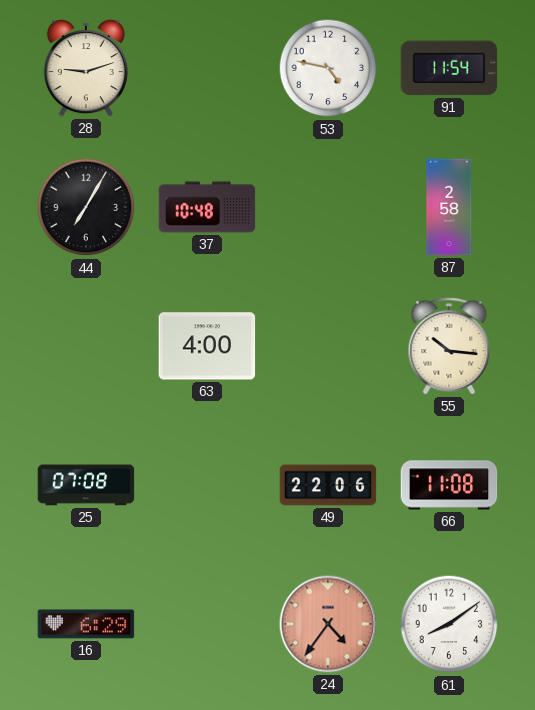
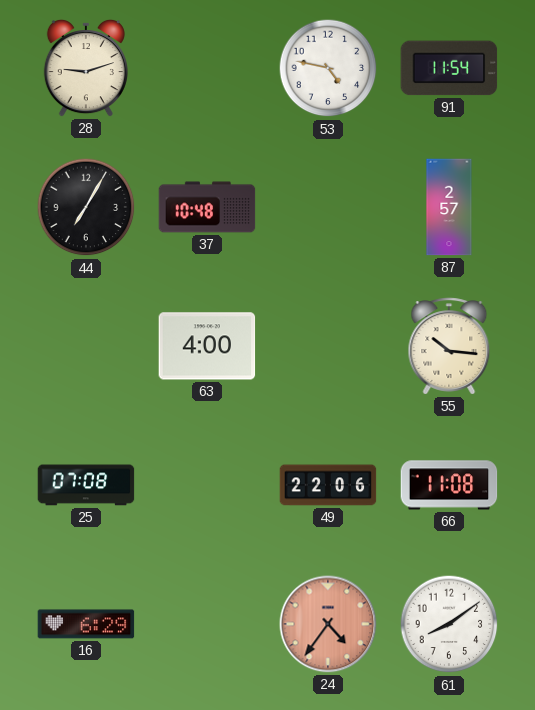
87: 2:58 -> 2:57 (449, 207)
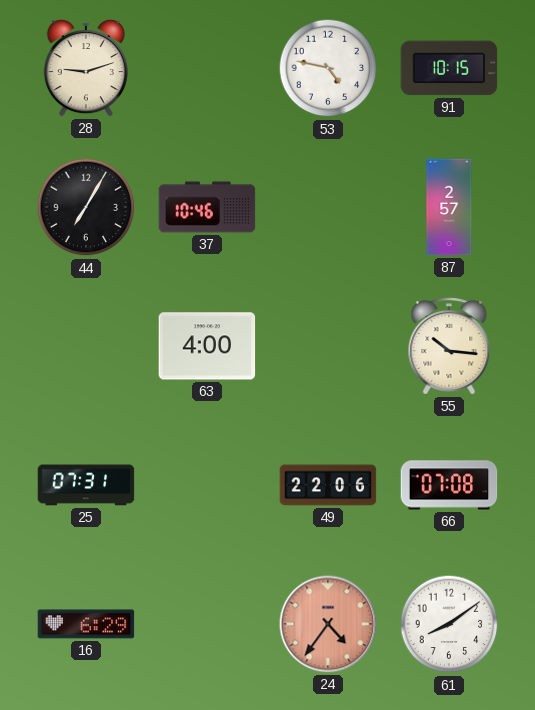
91: 11:54 -> 10:15 (449, 68)
37: 10:48 -> 10:46 (207, 207)
25: 07:08 -> 07:31 (86, 485)
66: 11:08 -> 07:08 (449, 485)
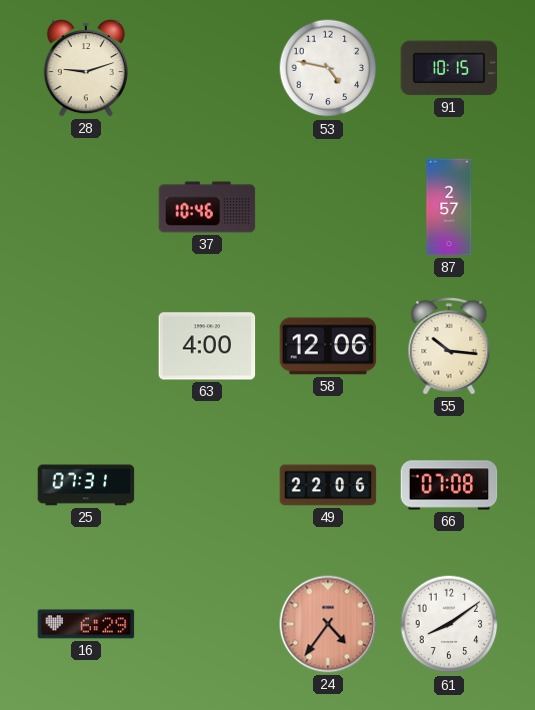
44: 7:05 -> none (86, 207)
58: none -> 12:06 (328, 346)
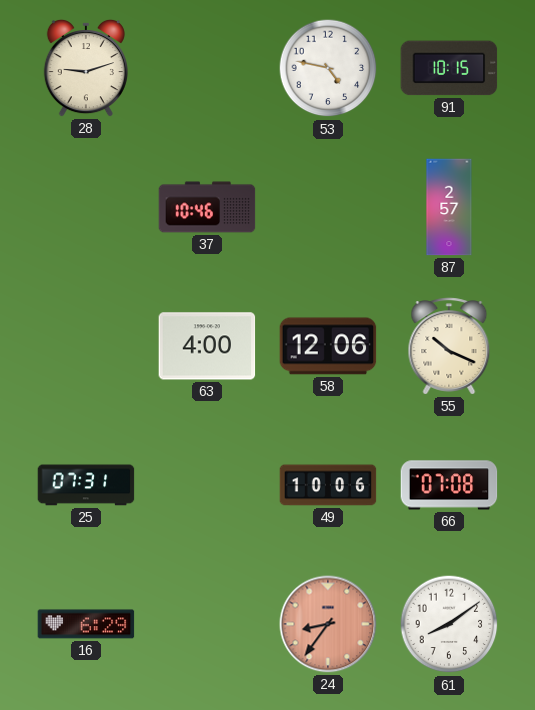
55: 10:16 -> 10:19 (449, 346)
49: 22:06 -> 10:06 (328, 485)
24: 4:36 -> 8:36 (328, 624)
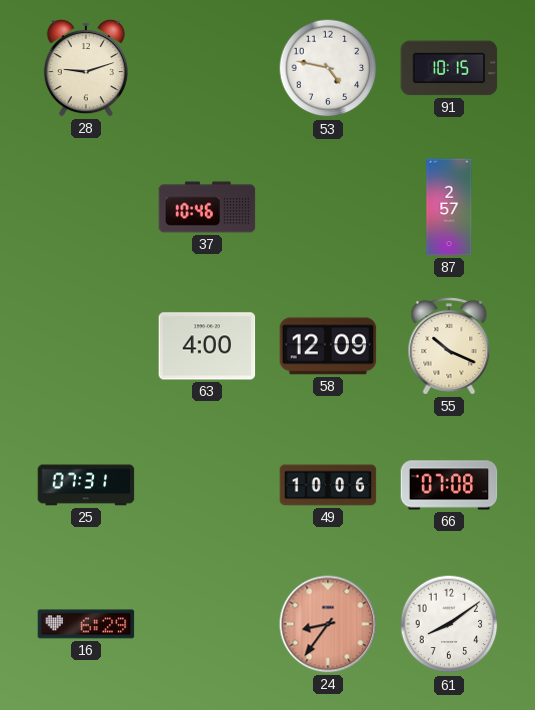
58: 12:06 -> 12:09 (328, 346)
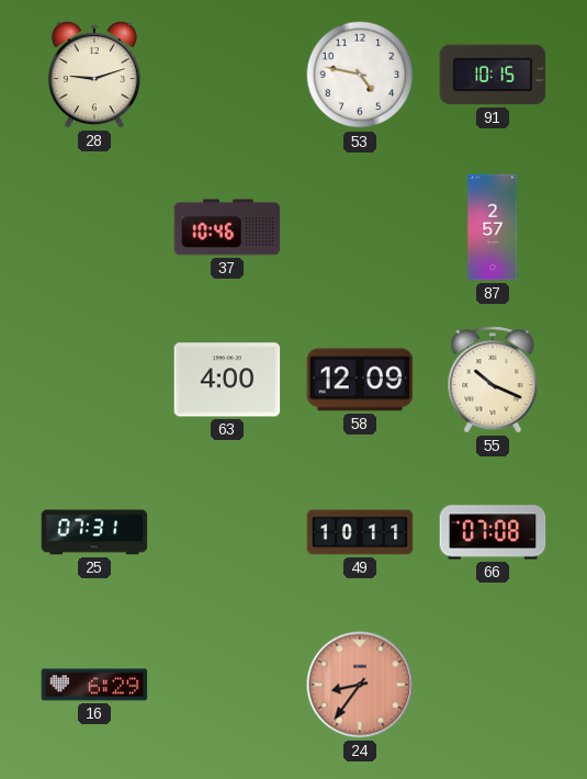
49: 10:06 -> 10:11 (360, 532)
61: 8:09 -> none (449, 624)
